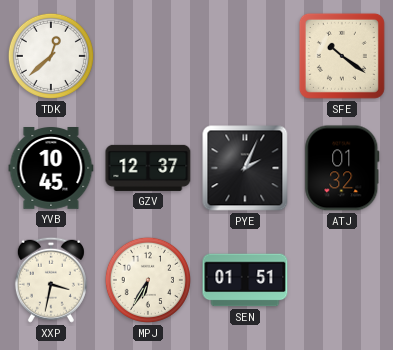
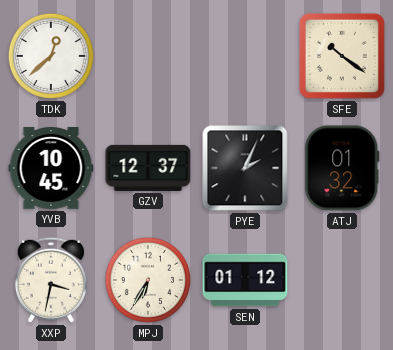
SEN: 01:51 -> 01:12 (245, 280)
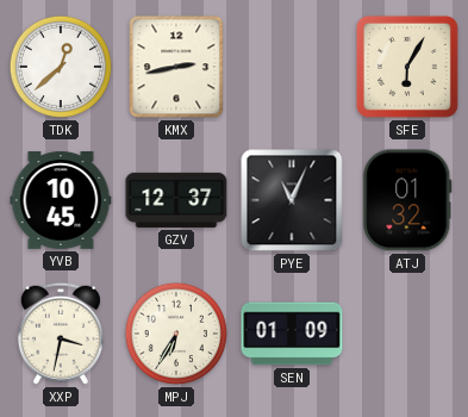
KMX: none -> 2:43 (176, 67)
SFE: 10:21 -> 6:05 (407, 67)
PYE: 2:04 -> 11:04 (292, 200)
SEN: 01:12 -> 01:09 (292, 334)
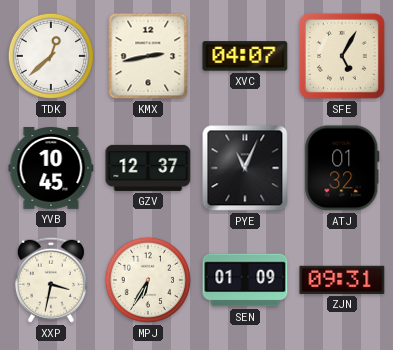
XVC: none -> 04:07 (245, 56)
SFE: 6:05 -> 5:05 (342, 56)
ZJN: none -> 09:31 (342, 280)
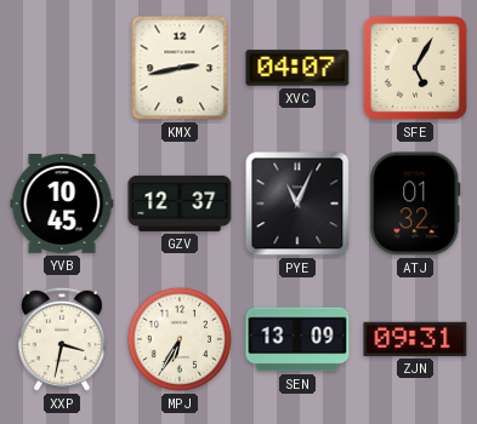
TDK: 12:38 -> none (51, 56)
SEN: 01:09 -> 13:09 (297, 339)
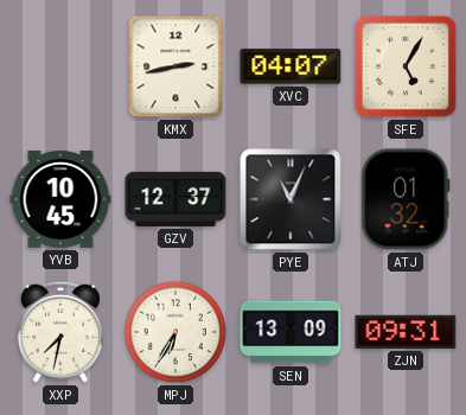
XXP: 3:32 -> 7:32 (60, 332)
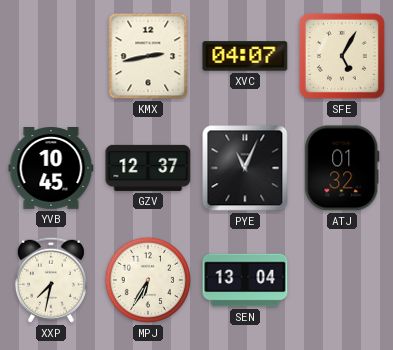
SEN: 13:09 -> 13:04 (245, 280)
ZJN: 09:31 -> none (406, 332)
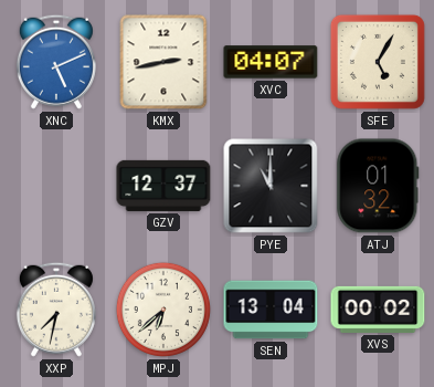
XNC: none -> 5:11 (56, 62)
YVB: 10:45 -> none (51, 169)
PYE: 11:04 -> 11:00 (271, 186)
MPJ: 6:35 -> 6:38 (163, 310)
XVS: none -> 00:02 (378, 310)
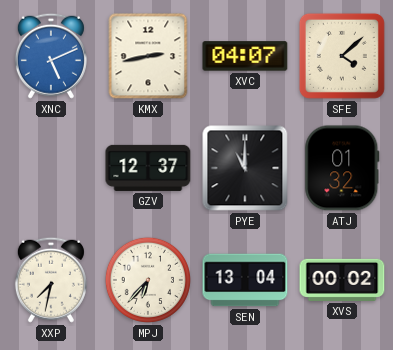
SFE: 5:05 -> 4:08 (342, 56)
MPJ: 6:38 -> 6:37 (148, 280)
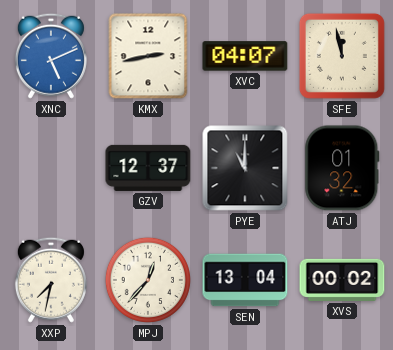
SFE: 4:08 -> 11:58 (342, 56)
MPJ: 6:37 -> 12:37 (148, 280)
